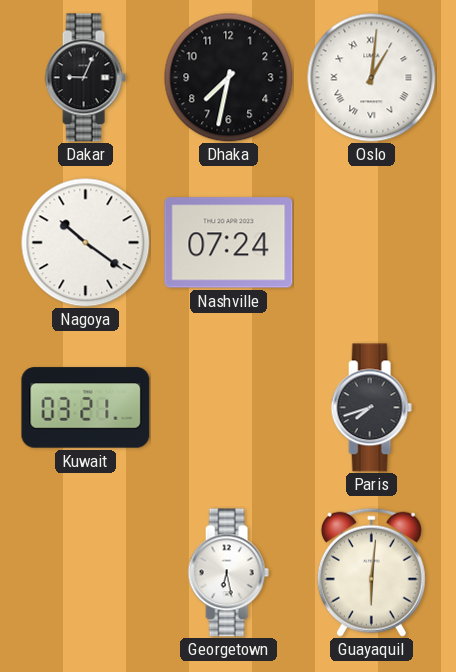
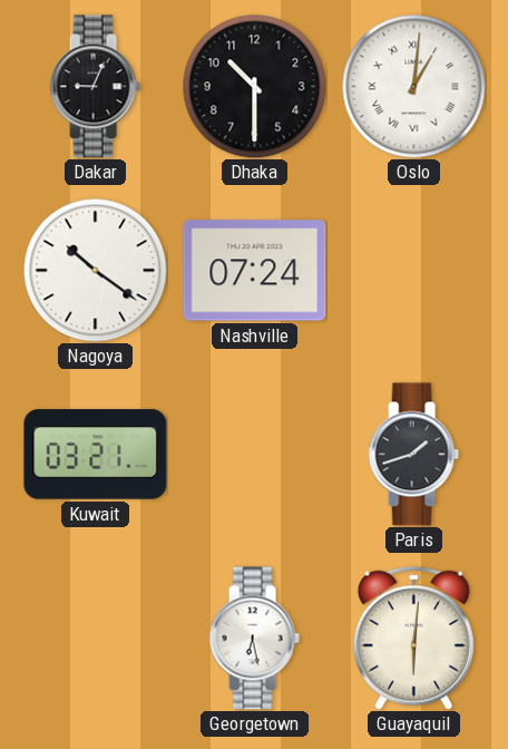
Dhaka: 7:32 -> 10:30 (254, 86)
Paris: 7:42 -> 1:42 (413, 455)
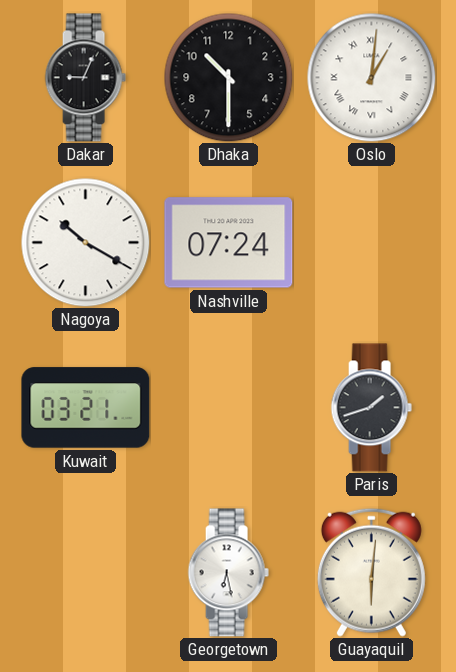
Nagoya: 10:21 -> 10:20 (85, 242)
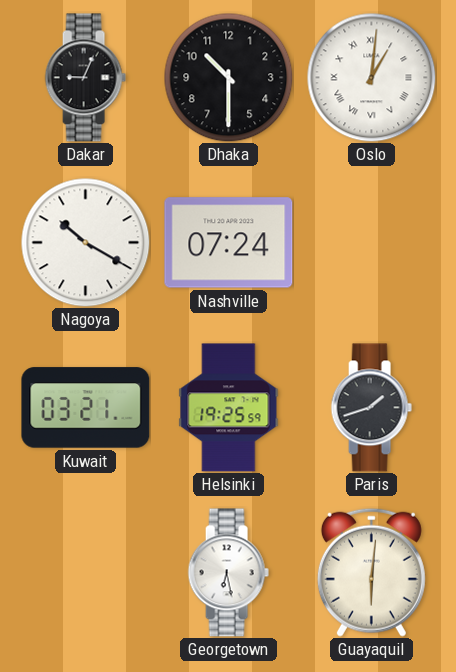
Helsinki: none -> 19:25 (229, 408)
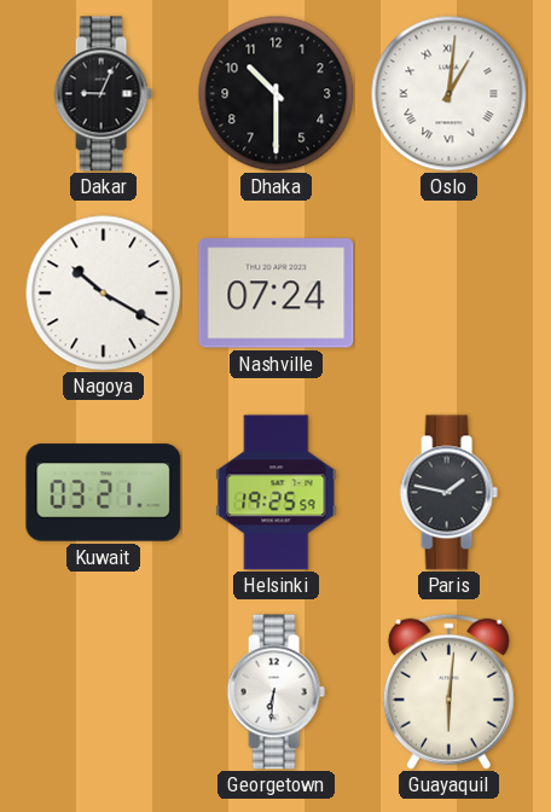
Paris: 1:42 -> 1:47 (448, 493)
Georgetown: 6:28 -> 6:31 (275, 692)
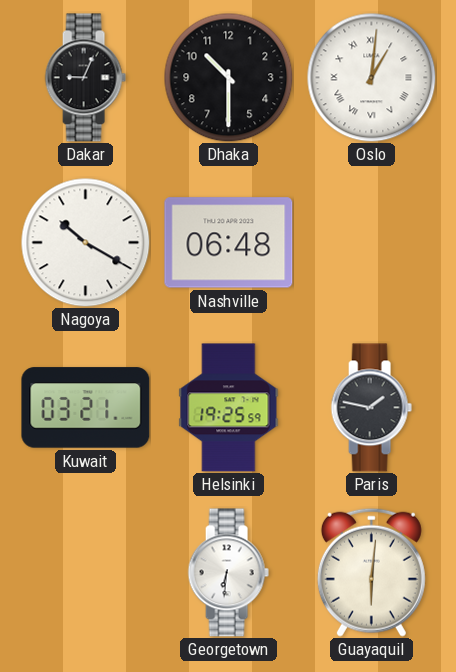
Nashville: 07:24 -> 06:48 (229, 243)
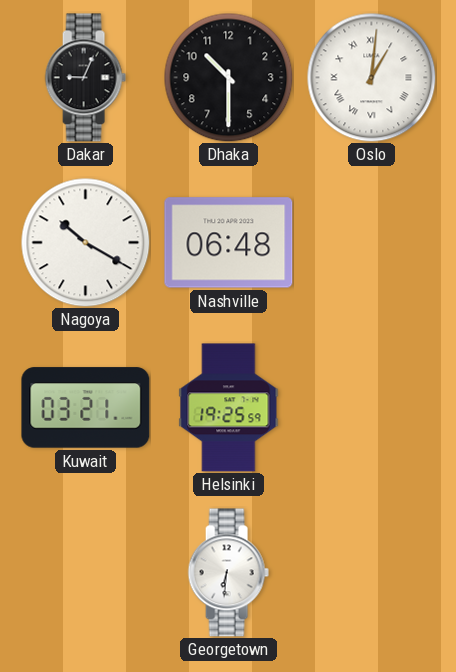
Paris: 1:47 -> none (371, 408)
Guayaquil: 6:01 -> none (371, 572)
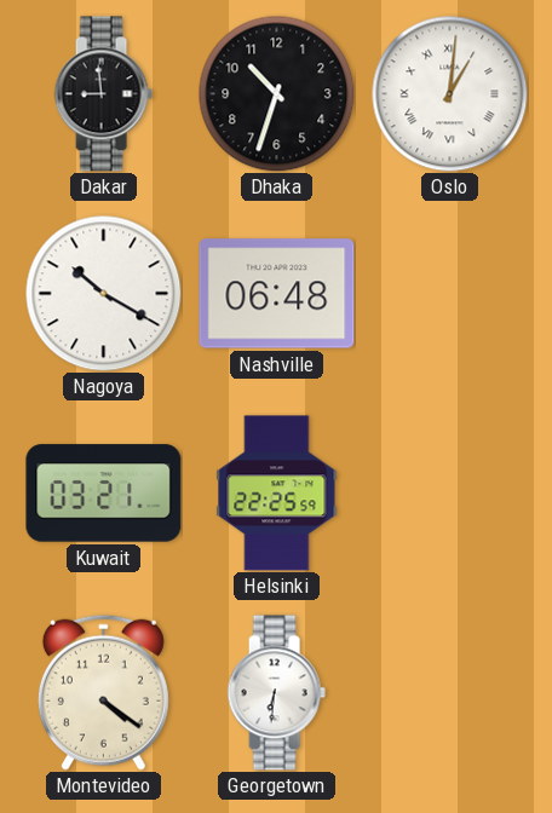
Dakar: 9:04 -> 8:59 (103, 94)
Dhaka: 10:30 -> 10:33 (276, 93)
Helsinki: 19:25 -> 22:25 (277, 494)
Montevideo: none -> 4:21 (103, 692)
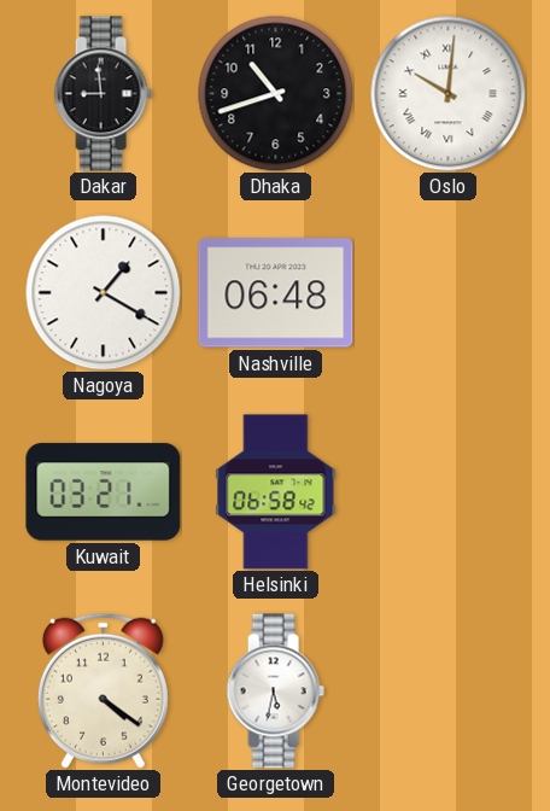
Dhaka: 10:33 -> 10:42 (275, 93)
Oslo: 1:01 -> 10:01 (447, 93)
Nagoya: 10:20 -> 1:20 (103, 292)
Helsinki: 22:25 -> 06:58 (276, 492)
Georgetown: 6:31 -> 5:32 (275, 692)
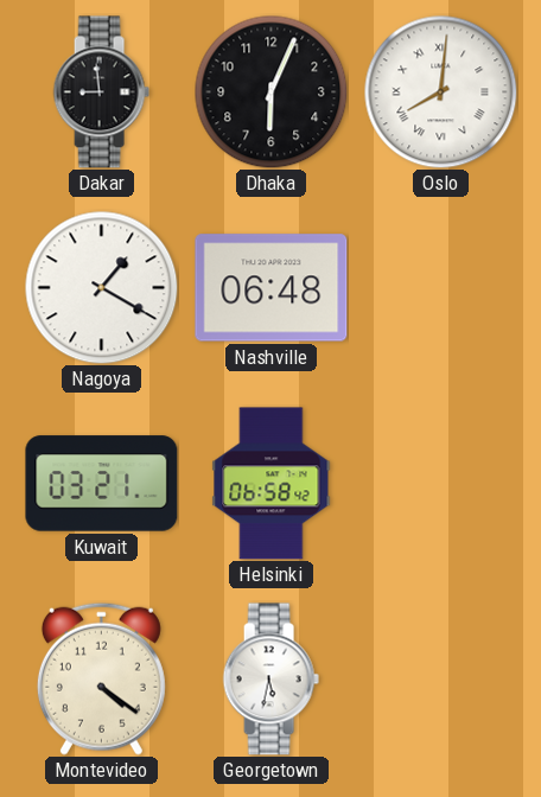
Dhaka: 10:42 -> 6:04 (270, 91)
Oslo: 10:01 -> 8:01 (440, 91)
